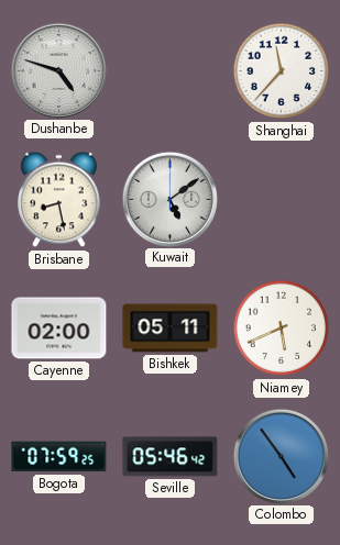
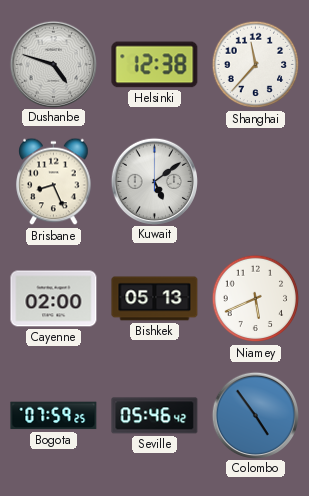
Helsinki: none -> 12:38 (155, 65)
Brisbane: 8:28 -> 8:26 (54, 182)
Bishkek: 05:11 -> 05:13 (155, 299)
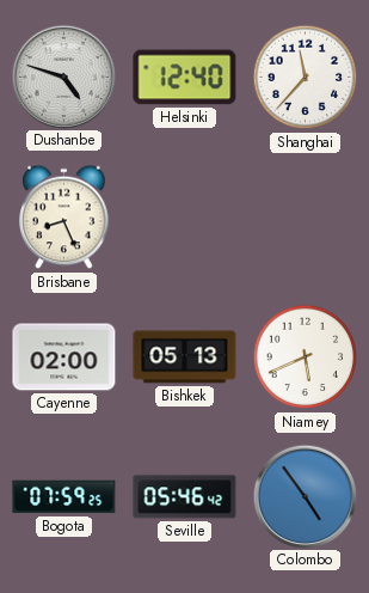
Helsinki: 12:38 -> 12:40 (185, 78)
Kuwait: 5:09 -> none (154, 181)
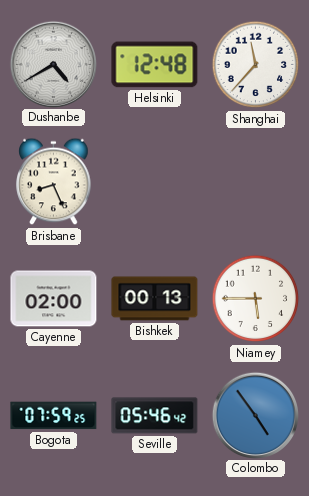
Dushanbe: 4:48 -> 4:40 (53, 64)
Helsinki: 12:40 -> 12:48 (155, 65)
Bishkek: 05:13 -> 00:13 (155, 299)
Niamey: 5:41 -> 5:45 (256, 299)
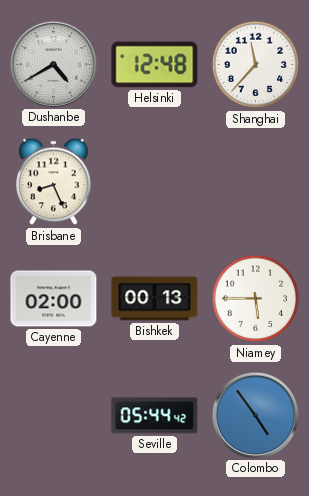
Bogota: 07:59 -> none (54, 416)
Seville: 05:46 -> 05:44 (155, 416)
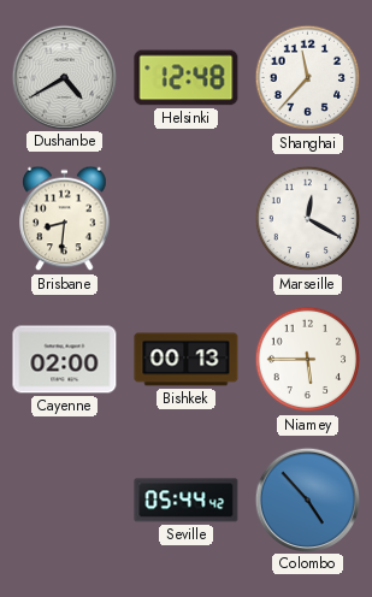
Brisbane: 8:26 -> 8:31 (65, 219)
Marseille: none -> 12:20 (308, 219)
Colombo: 4:54 -> 4:53 (307, 500)
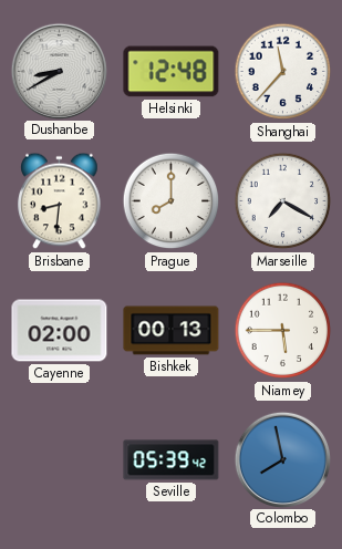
Dushanbe: 4:40 -> 8:40 (59, 71)
Prague: none -> 8:00 (172, 201)
Marseille: 12:20 -> 7:20 (283, 201)
Seville: 05:44 -> 05:39 (172, 460)
Colombo: 4:53 -> 7:58 (282, 459)
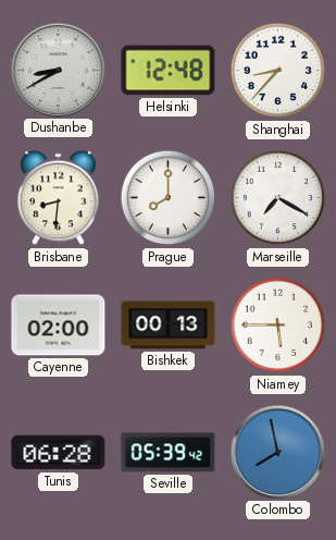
Shanghai: 11:37 -> 8:37 (278, 71)
Tunis: none -> 06:28 (59, 453)
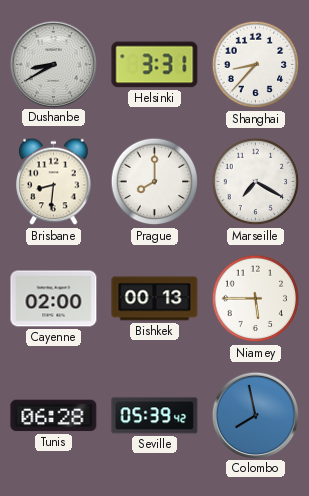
Helsinki: 12:48 -> 3:31 (155, 65)
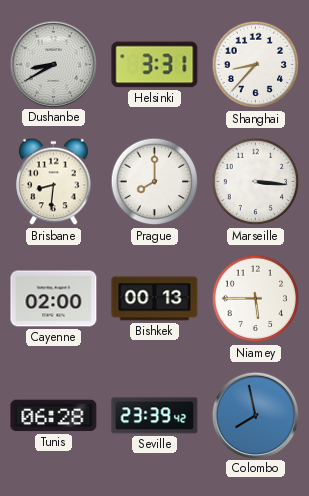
Marseille: 7:20 -> 3:16 (256, 182)
Seville: 05:39 -> 23:39 (155, 416)
